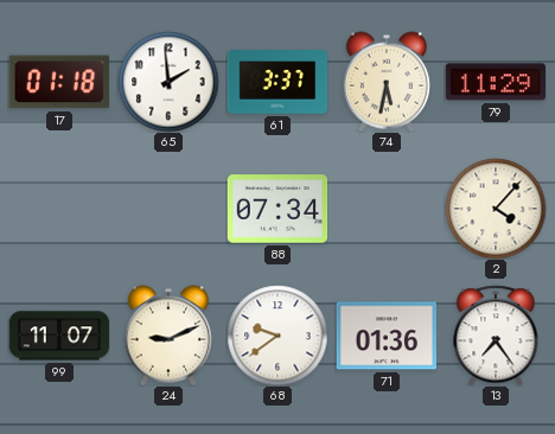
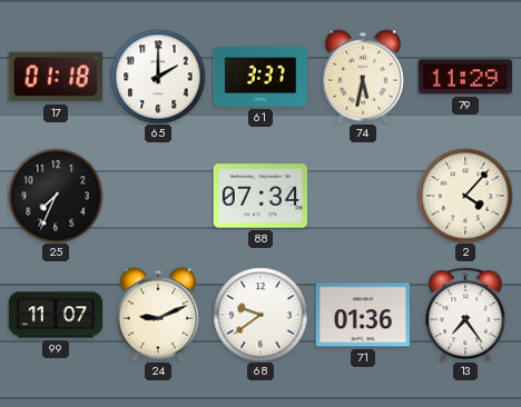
65: 1:59 -> 2:00 (158, 77)
25: none -> 7:34 (56, 196)
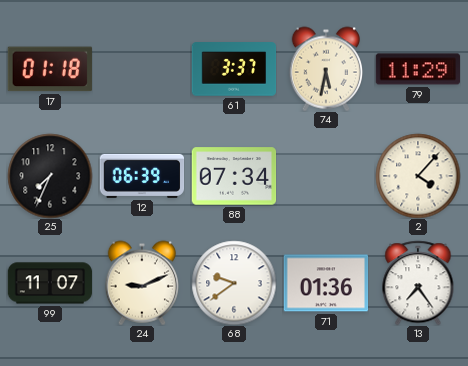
65: 2:00 -> none (158, 77)
12: none -> 06:39 (142, 176)
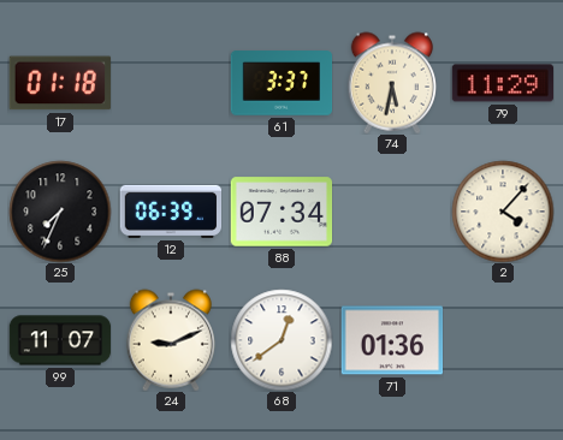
68: 9:39 -> 12:39 (281, 340)
13: 7:24 -> none (418, 283)
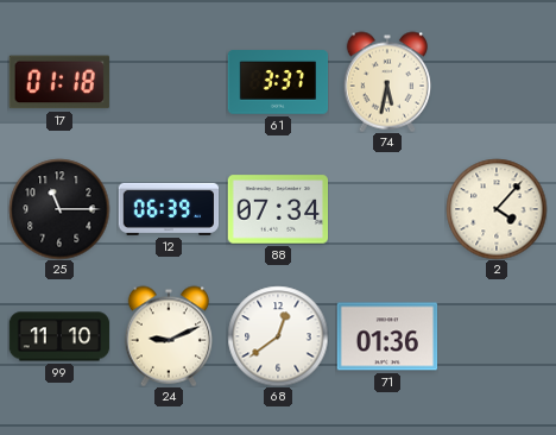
79: 11:29 -> none (503, 83)
25: 7:34 -> 11:15 (59, 209)
99: 11:07 -> 11:10 (59, 336)
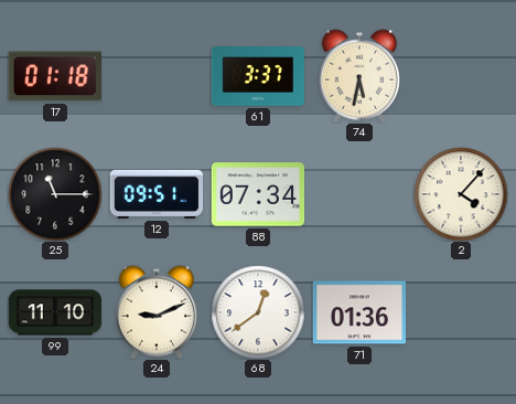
12: 06:39 -> 09:51 (157, 194)
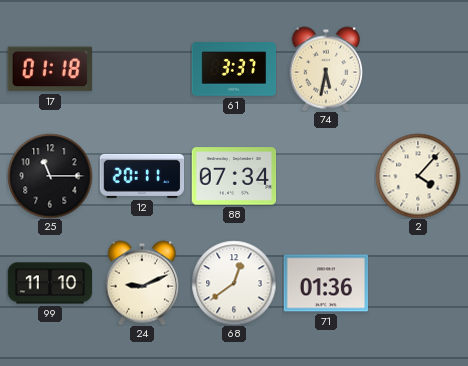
12: 09:51 -> 20:11 (142, 176)
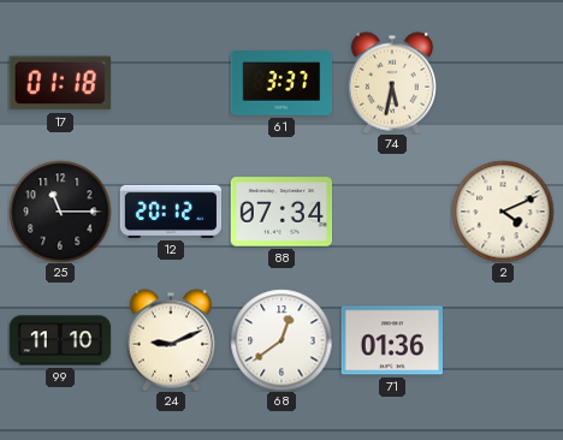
12: 20:11 -> 20:12 (171, 212)
2: 4:07 -> 4:11 (503, 212)
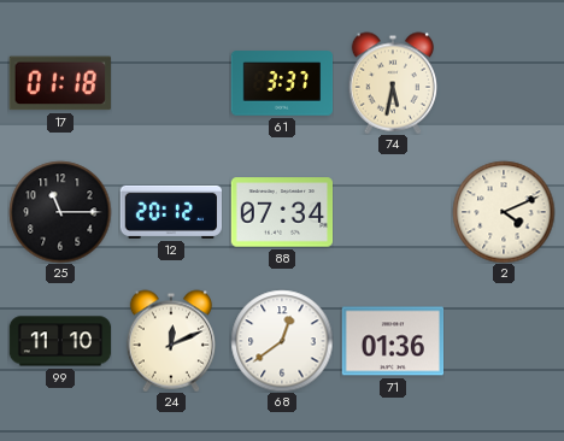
24: 9:11 -> 12:11 (170, 341)
